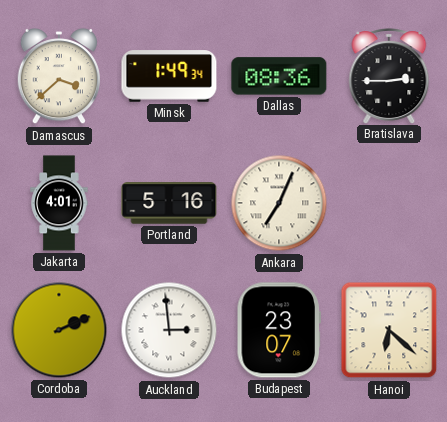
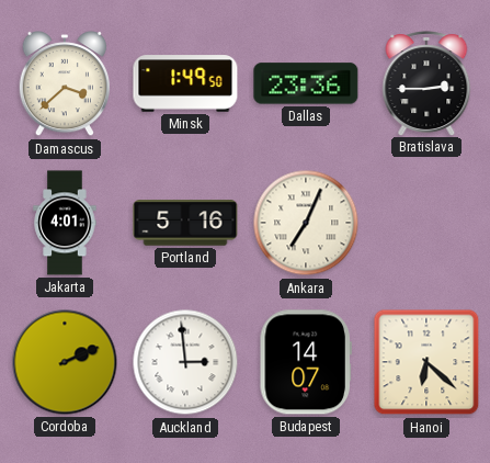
Minsk: 1:49:34 -> 1:49:50 (185, 83)
Dallas: 08:36 -> 23:36 (306, 83)
Budapest: 23:07 -> 14:07 (306, 362)
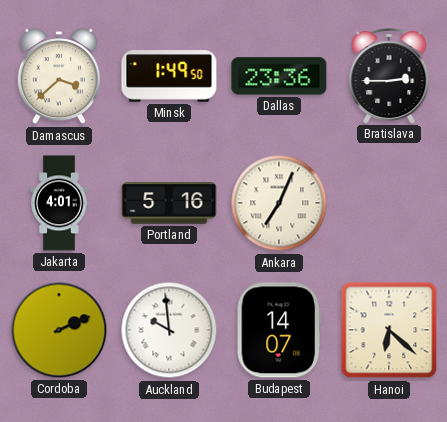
Auckland: 2:59 -> 9:59 (169, 330)
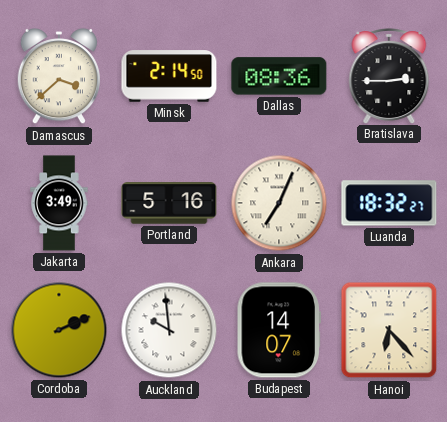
Minsk: 1:49 -> 2:14 (169, 76)
Dallas: 23:36 -> 08:36 (279, 76)
Jakarta: 4:01 -> 3:49 (59, 203)
Luanda: none -> 18:32 (389, 203)
Hanoi: 6:22 -> 6:23 (389, 330)
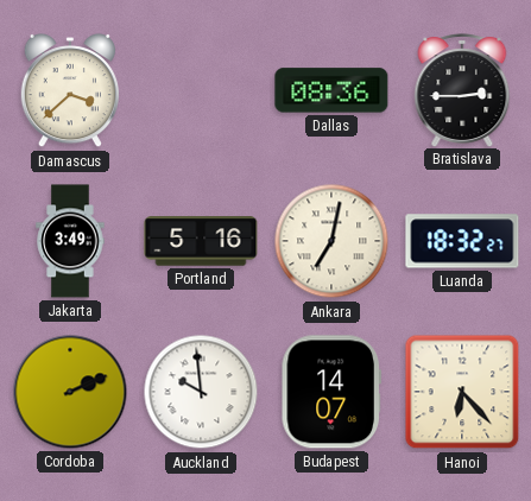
Minsk: 2:14 -> none (169, 76)
Ankara: 7:04 -> 7:02 (331, 241)
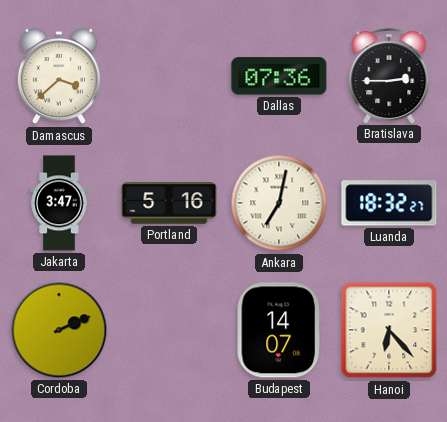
Dallas: 08:36 -> 07:36 (279, 76)
Jakarta: 3:49 -> 3:47 (59, 203)
Auckland: 9:59 -> none (201, 392)
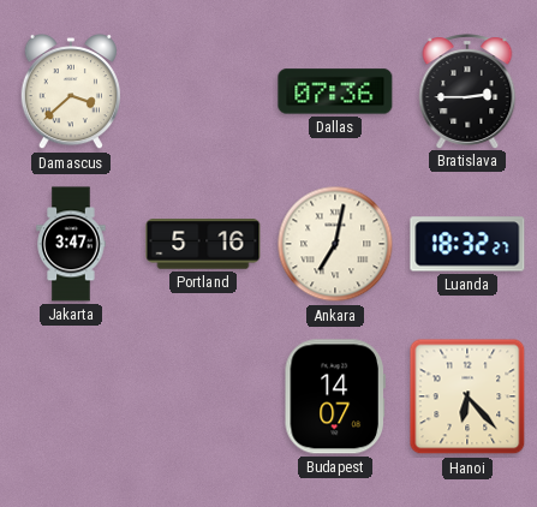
Cordoba: 2:11 -> none (59, 330)
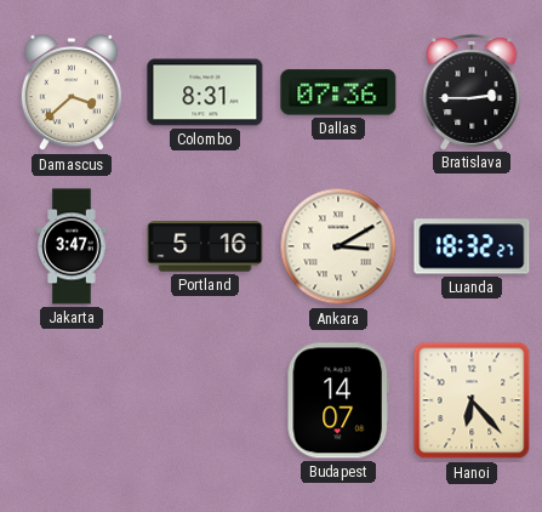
Colombo: none -> 8:31 (205, 92)
Ankara: 7:02 -> 3:10 (338, 246)
